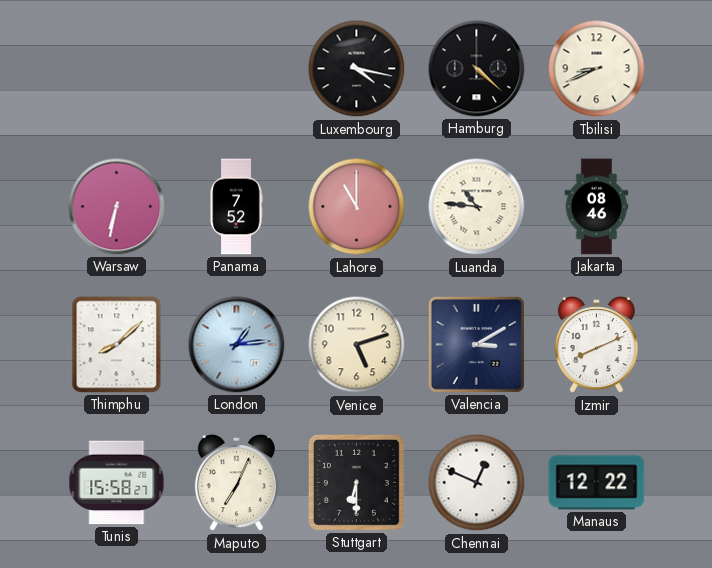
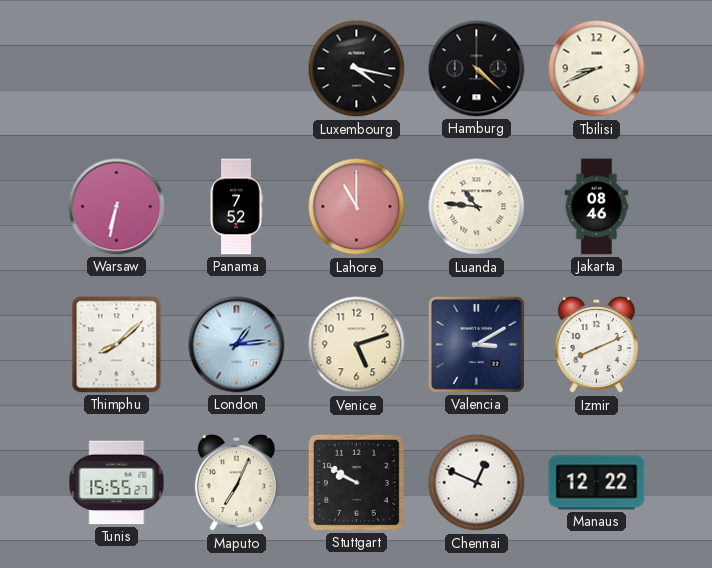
Tunis: 15:58 -> 15:55 (117, 483)
Stuttgart: 6:30 -> 9:50 (356, 482)
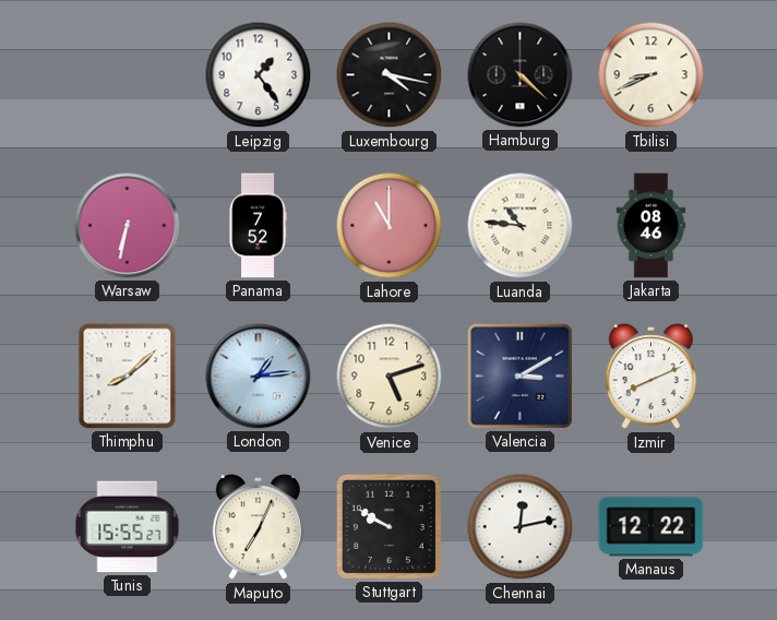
Leipzig: none -> 1:24 (259, 75)
Chennai: 12:49 -> 12:13 (521, 527)
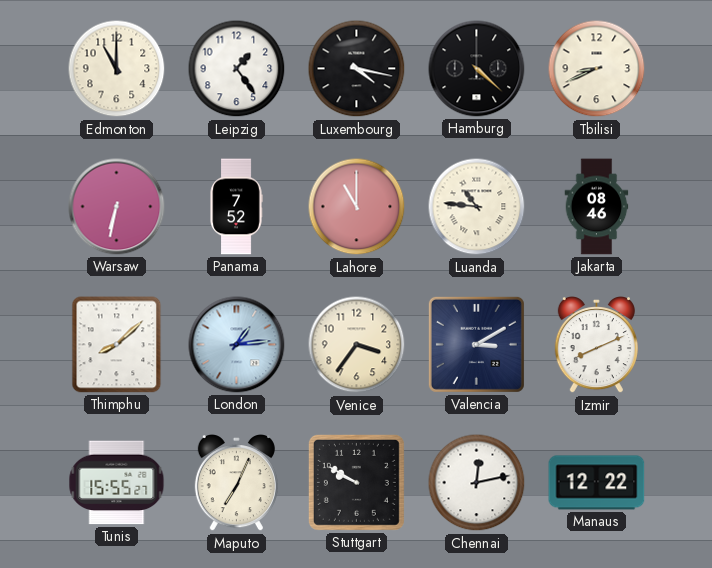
Edmonton: none -> 11:00 (117, 69)
Venice: 5:12 -> 3:36 (357, 345)
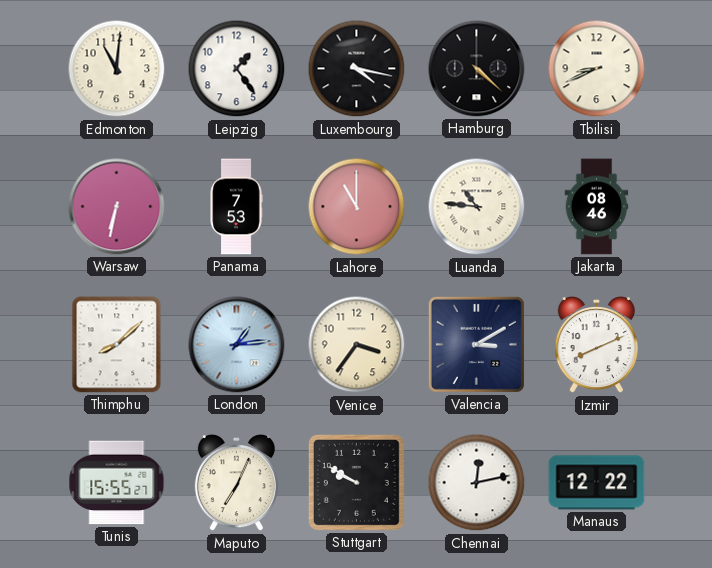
Edmonton: 11:00 -> 11:01 (117, 69)
Panama: 7:52 -> 7:53 (236, 207)
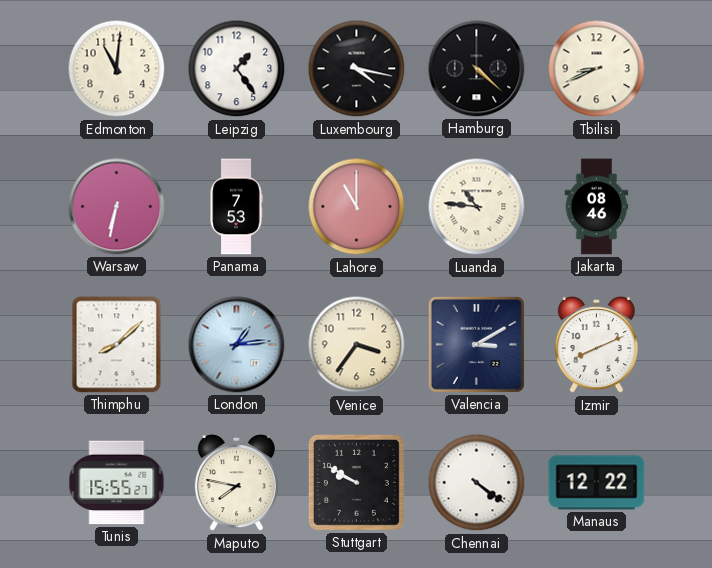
Maputo: 7:04 -> 7:47 (236, 484)
Chennai: 12:13 -> 4:21 (477, 483)
